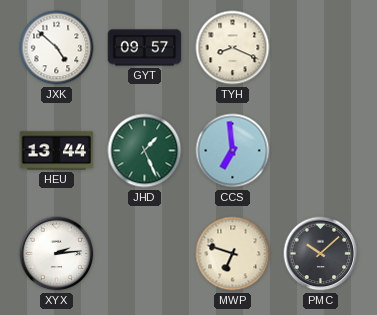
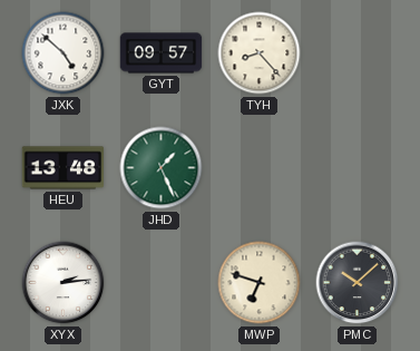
TYH: 8:19 -> 8:23 (260, 53)
HEU: 13:44 -> 13:48 (64, 168)
CCS: 6:59 -> none (233, 151)
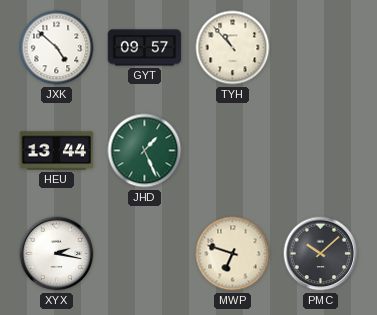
TYH: 8:23 -> 10:53 (233, 48)
HEU: 13:48 -> 13:44 (57, 151)
XYX: 2:14 -> 2:17 (57, 254)
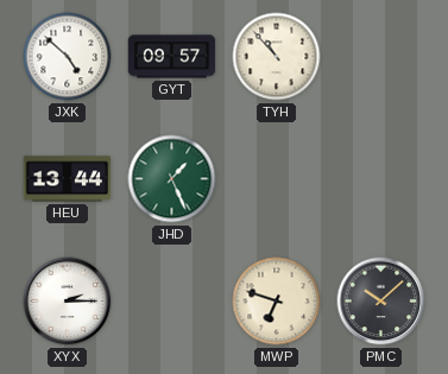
XYX: 2:17 -> 2:15 (68, 302)
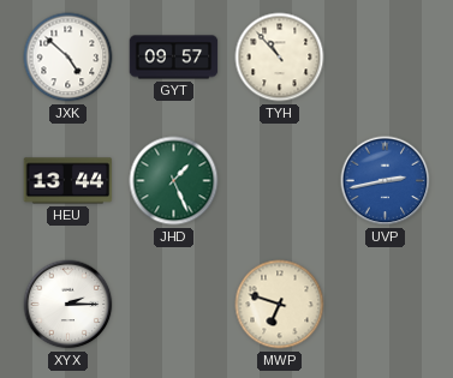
UVP: none -> 2:43 (386, 181)
PMC: 10:08 -> none (381, 302)
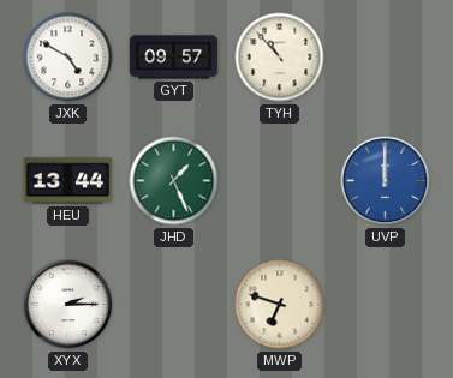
JXK: 4:52 -> 4:50 (68, 58)
UVP: 2:43 -> 12:00 (386, 181)
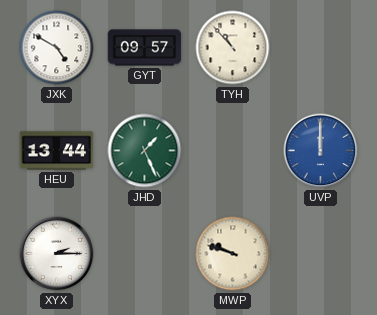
MWP: 6:48 -> 9:48 (233, 254)
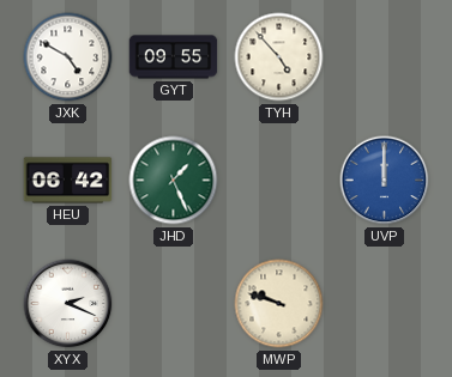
GYT: 09:57 -> 09:55 (174, 57)
TYH: 10:53 -> 4:53 (279, 57)
HEU: 13:44 -> 06:42 (68, 181)
XYX: 2:15 -> 2:19 (68, 304)
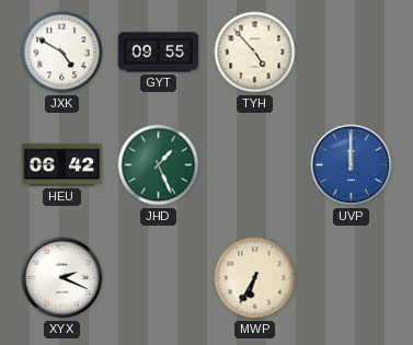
MWP: 9:48 -> 6:35 (255, 278)
